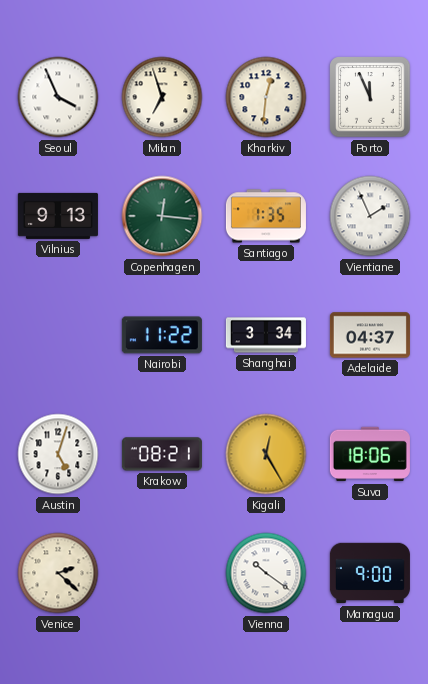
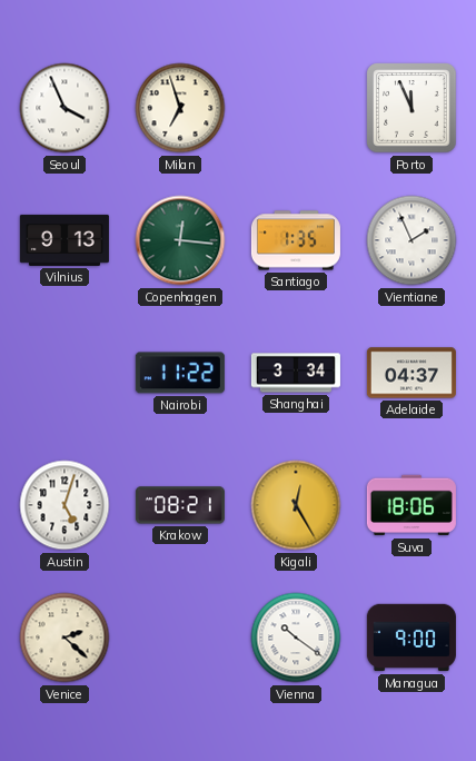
Kharkiv: 12:31 -> none (266, 97)
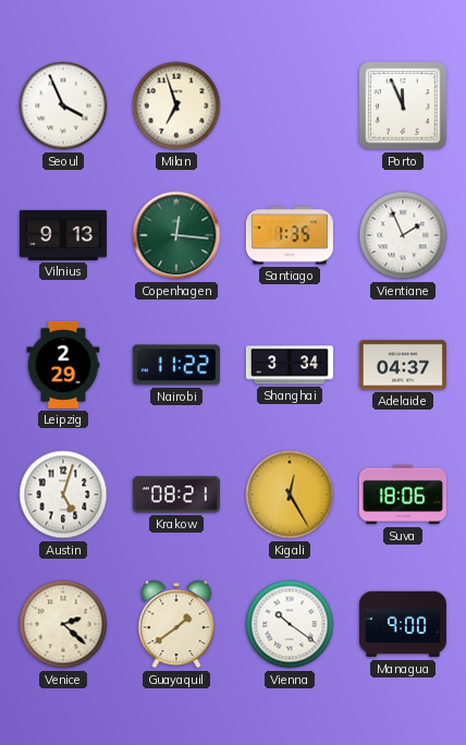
Leipzig: none -> 2:29 (63, 365)
Guayaquil: none -> 1:39 (176, 624)
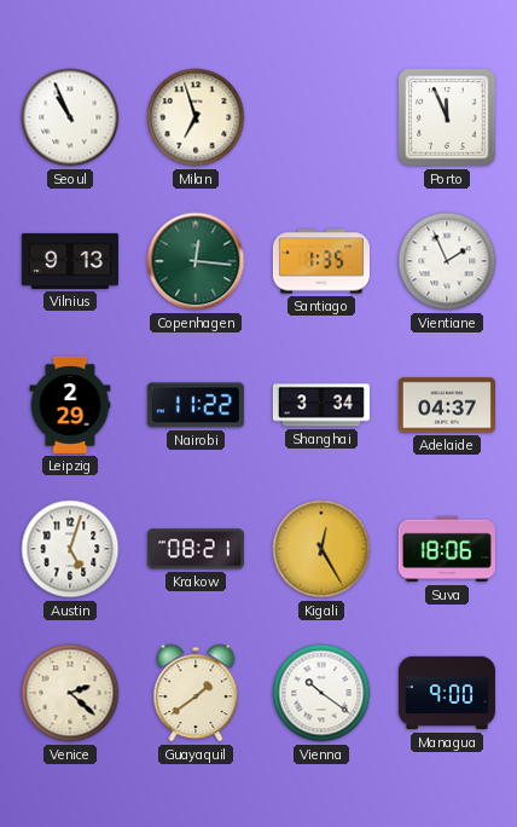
Seoul: 3:56 -> 10:56 (70, 117)
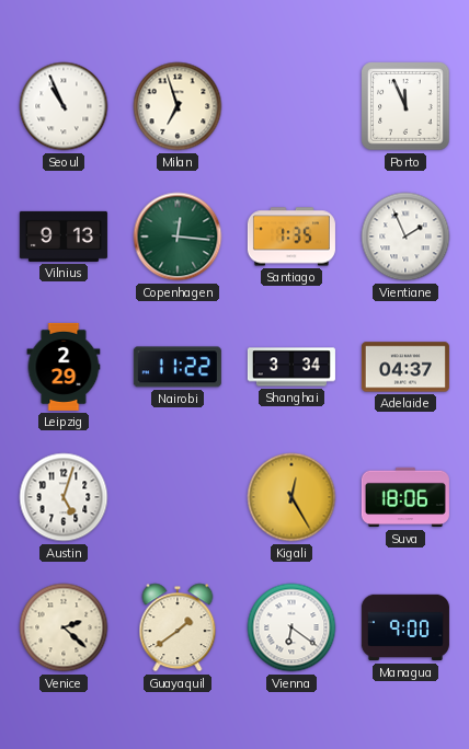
Krakow: 08:21 -> none (196, 549)
Vienna: 10:21 -> 6:21 (291, 627)
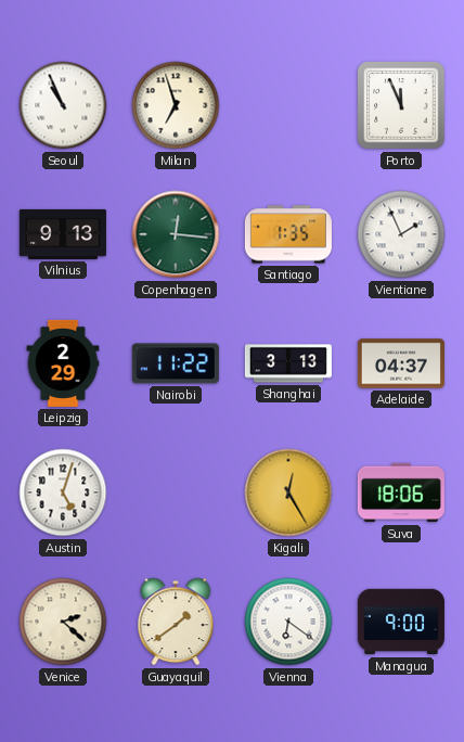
Shanghai: 3:34 -> 3:13 (288, 363)
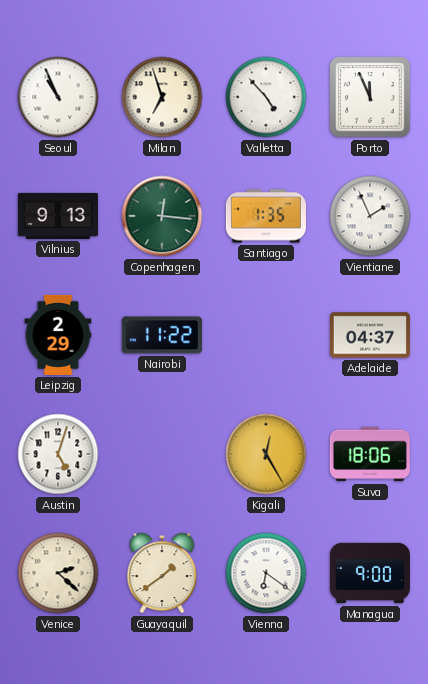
Valletta: none -> 4:53 (266, 97)
Shanghai: 3:13 -> none (288, 363)
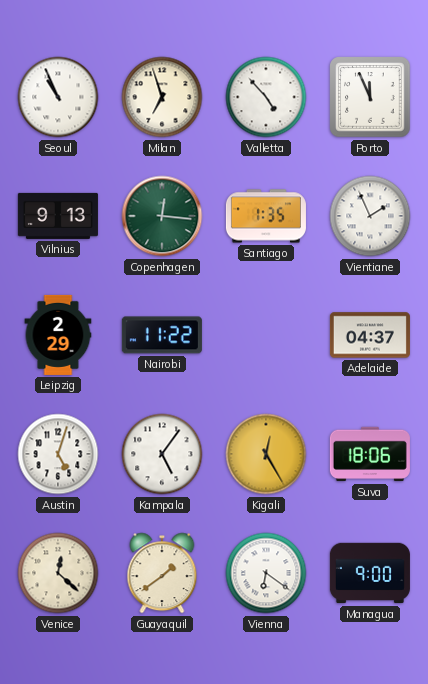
Kampala: none -> 5:06 (162, 454)
Venice: 2:22 -> 12:22 (58, 573)
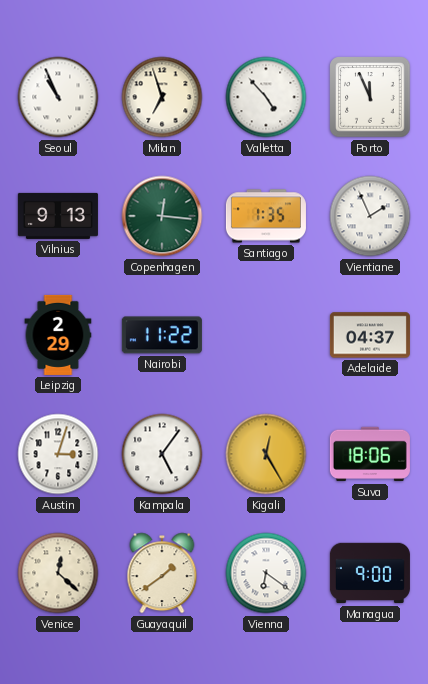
Austin: 5:03 -> 3:03 (58, 454)
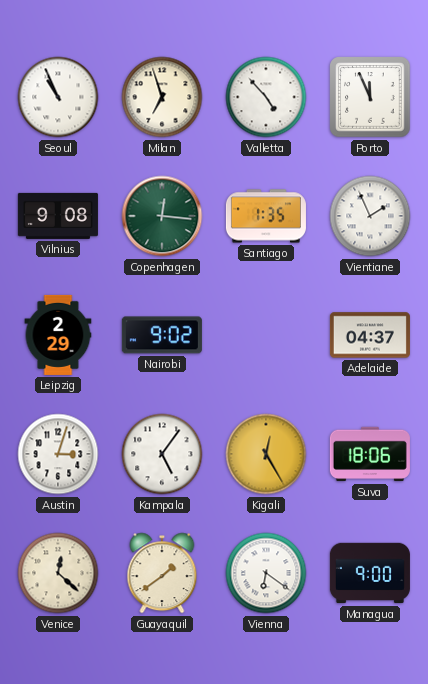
Vilnius: 9:13 -> 9:08 (58, 216)
Nairobi: 11:22 -> 9:02 (162, 335)
